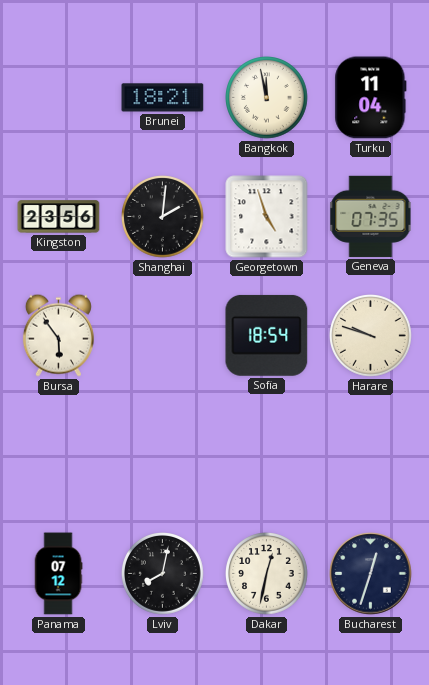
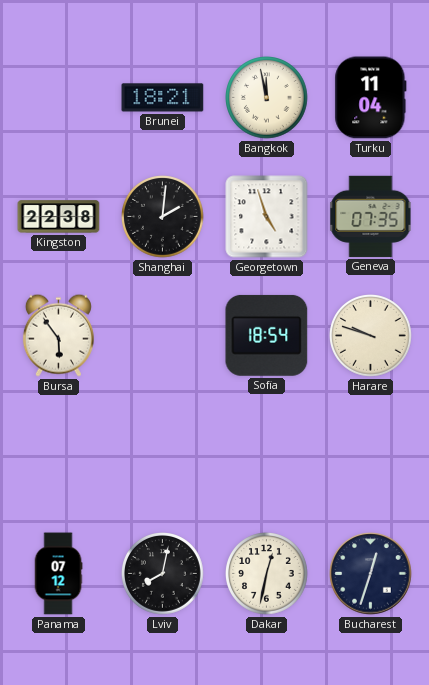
Kingston: 23:56 -> 22:38 (59, 217)
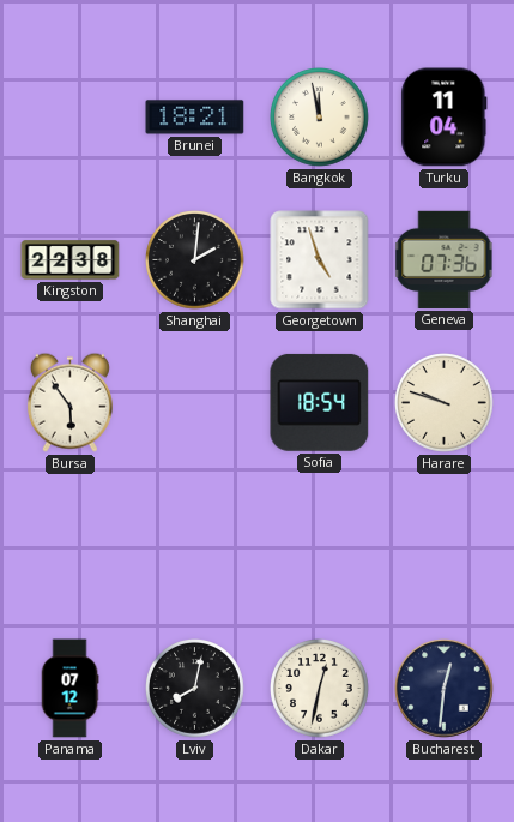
Geneva: 07:35 -> 07:36 (445, 259)
Bucharest: 12:33 -> 12:31 (445, 689)
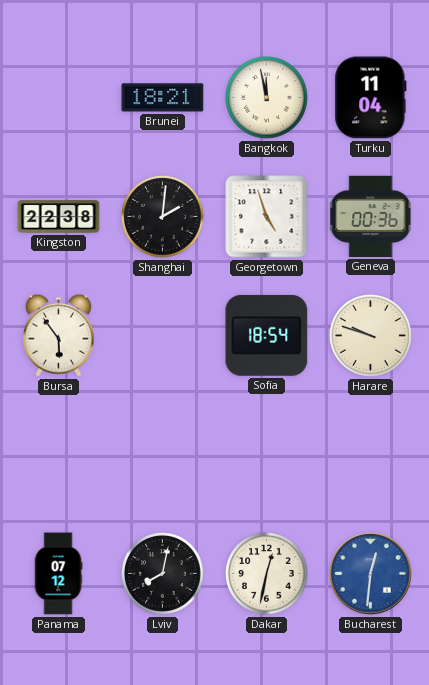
Geneva: 07:36 -> 00:36 (371, 216)
Bucharest dial: navy -> blue (371, 574)
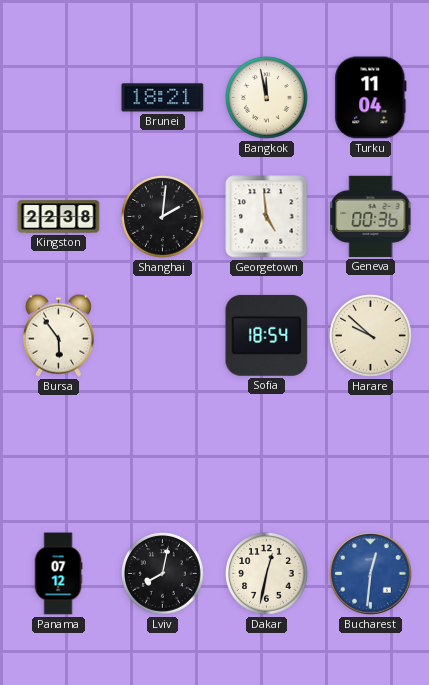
Georgetown: 4:57 -> 4:59 (267, 217)
Harare: 9:48 -> 9:52 (371, 336)
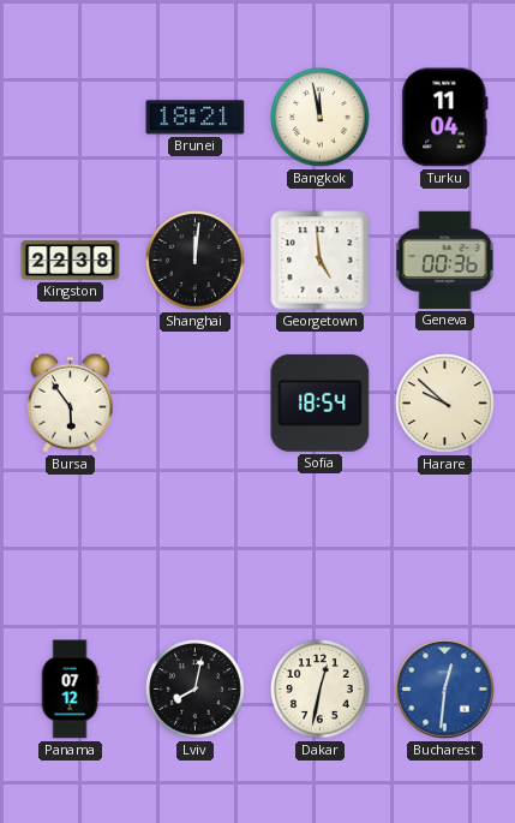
Shanghai: 2:01 -> 12:01 (196, 261)
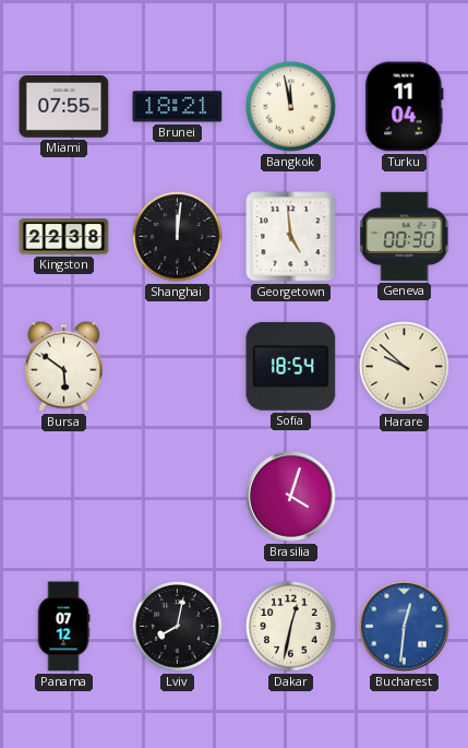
Miami: none -> 07:55 (64, 107)
Geneva: 00:36 -> 00:30 (405, 236)
Bursa: 5:54 -> 5:51 (63, 366)
Brasilia: none -> 4:03 (291, 497)
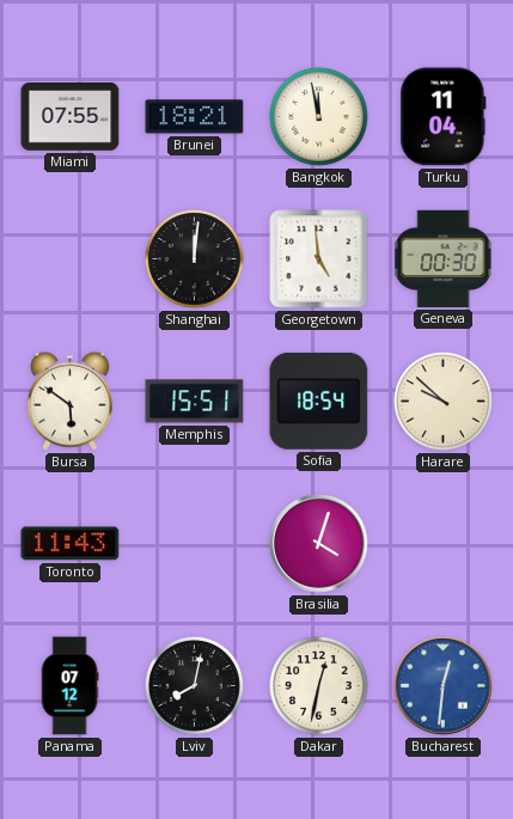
Kingston: 22:38 -> none (64, 237)
Memphis: none -> 15:51 (195, 402)
Toronto: none -> 11:43 (71, 544)
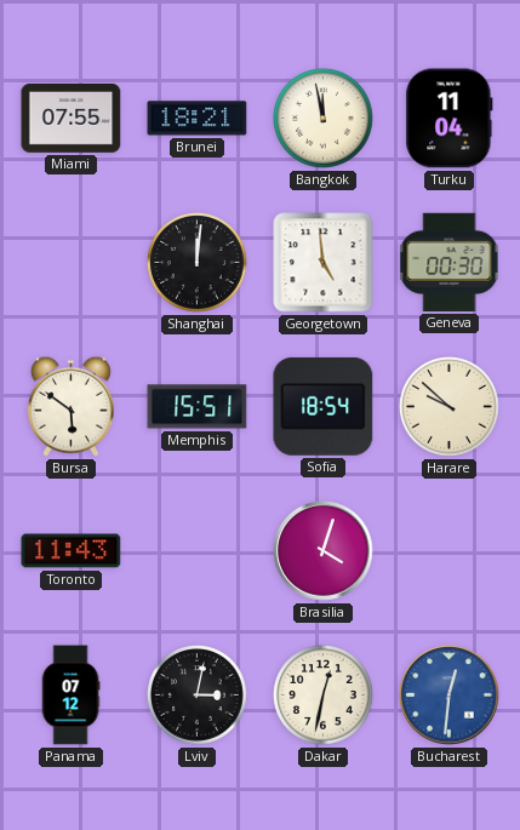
Lviv: 8:02 -> 3:02 (198, 696)
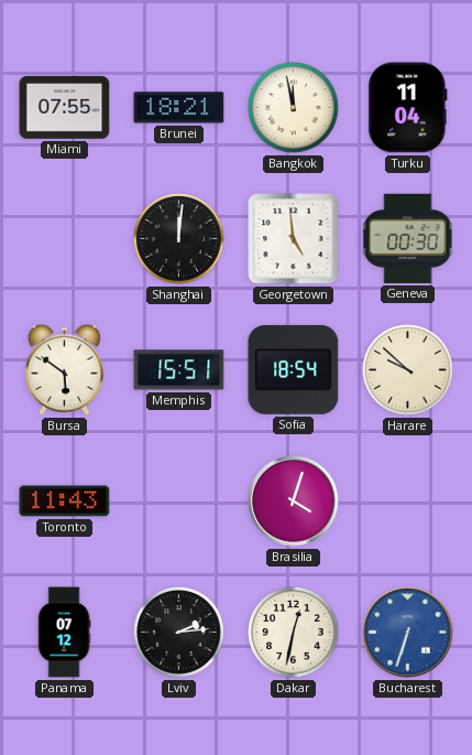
Lviv: 3:02 -> 2:14 (179, 633)
Bucharest: 12:31 -> 6:33 (408, 633)
